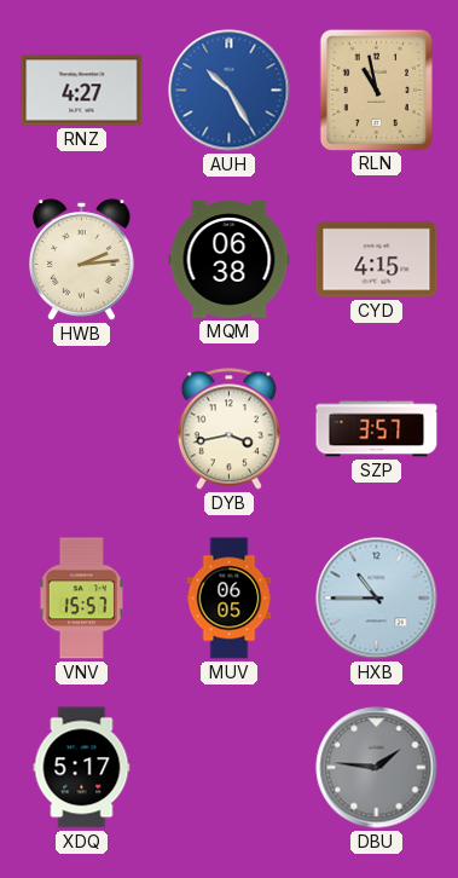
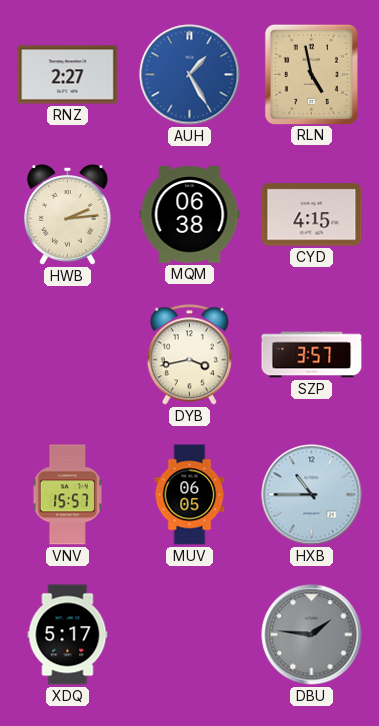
RNZ: 4:27 -> 2:27 (68, 75)
AUH: 10:25 -> 1:25 (190, 75)
RLN: 10:58 -> 4:58 (311, 74)
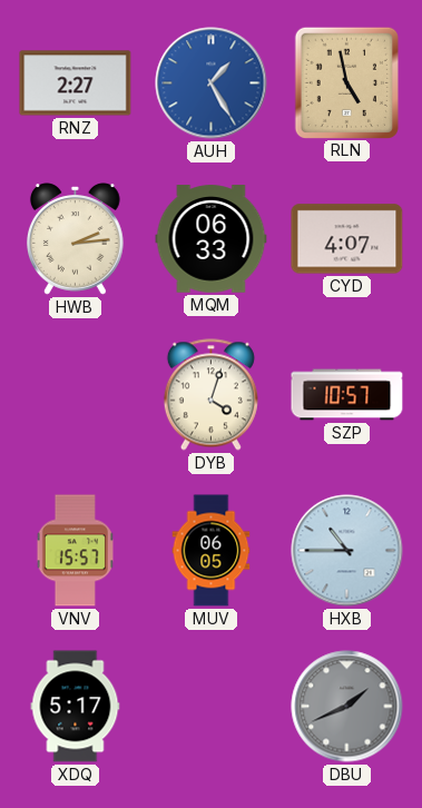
MQM: 06:38 -> 06:33 (212, 239)
CYD: 4:15 -> 4:07 (347, 239)
DYB: 3:43 -> 4:03 (210, 395)
SZP: 3:57 -> 10:57 (347, 395)
DBU: 1:46 -> 1:41 (347, 707)
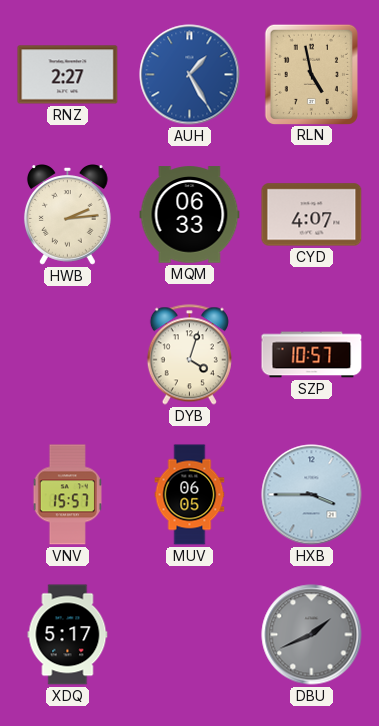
HXB: 10:45 -> 3:45 (312, 495)
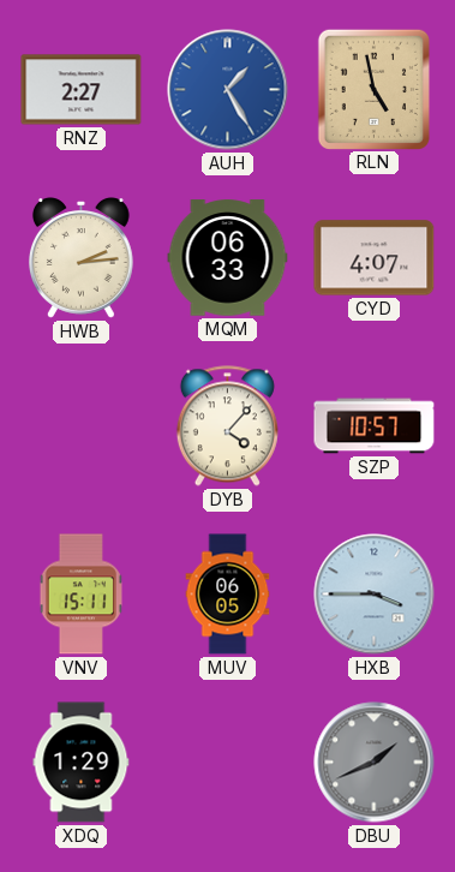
DYB: 4:03 -> 4:07 (227, 426)
VNV: 15:57 -> 15:11 (80, 595)
XDQ: 5:17 -> 1:29 (82, 763)
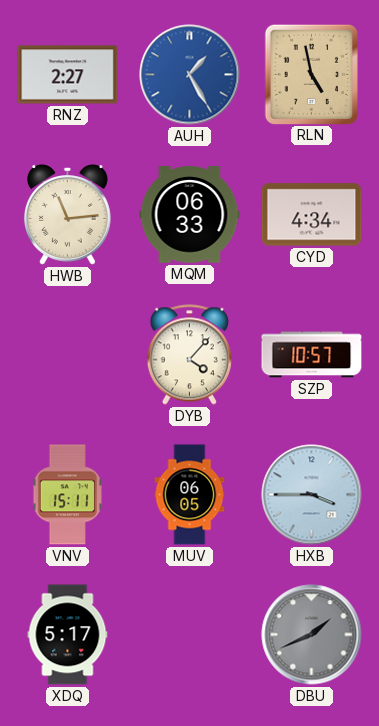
HWB: 2:14 -> 11:14 (67, 215)
CYD: 4:07 -> 4:34 (312, 215)
XDQ: 1:29 -> 5:17 (68, 635)
